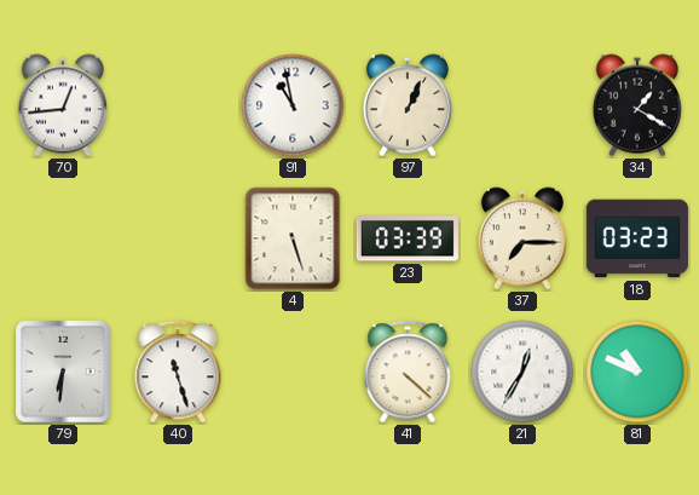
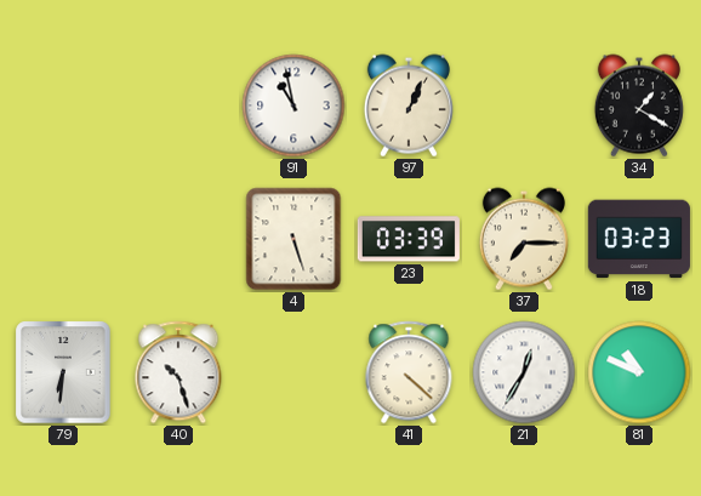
70: 12:44 -> none (63, 105)
40: 11:27 -> 10:27 (178, 372)
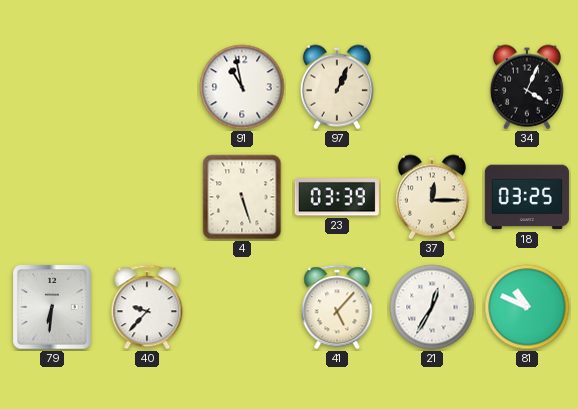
34: 1:20 -> 4:04 (527, 87)
37: 7:15 -> 12:15 (432, 197)
18: 03:23 -> 03:25 (527, 197)
40: 10:27 -> 9:37 (147, 307)
41: 4:22 -> 5:07 (337, 307)
